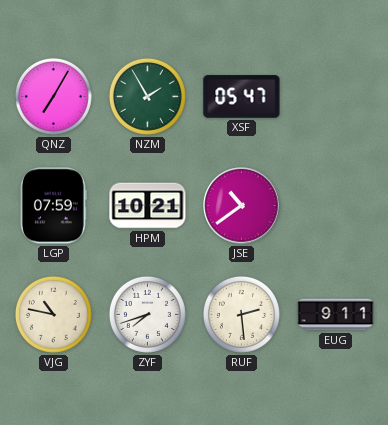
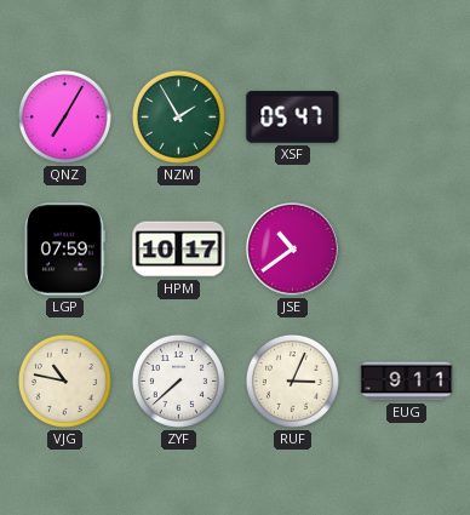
HPM: 10:21 -> 10:17 (179, 250)
ZYF: 7:42 -> 7:38 (178, 380)
RUF: 2:29 -> 3:04 (292, 380)
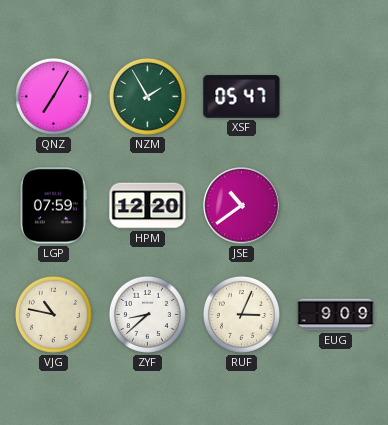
HPM: 10:17 -> 12:20 (148, 206)
ZYF: 7:38 -> 8:38 (147, 314)
EUG: 9:11 -> 9:09 (336, 315)
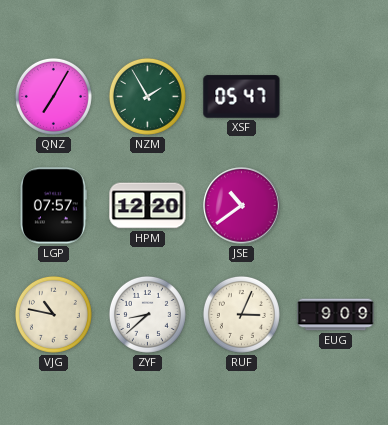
LGP: 07:59 -> 07:57 (53, 206)
